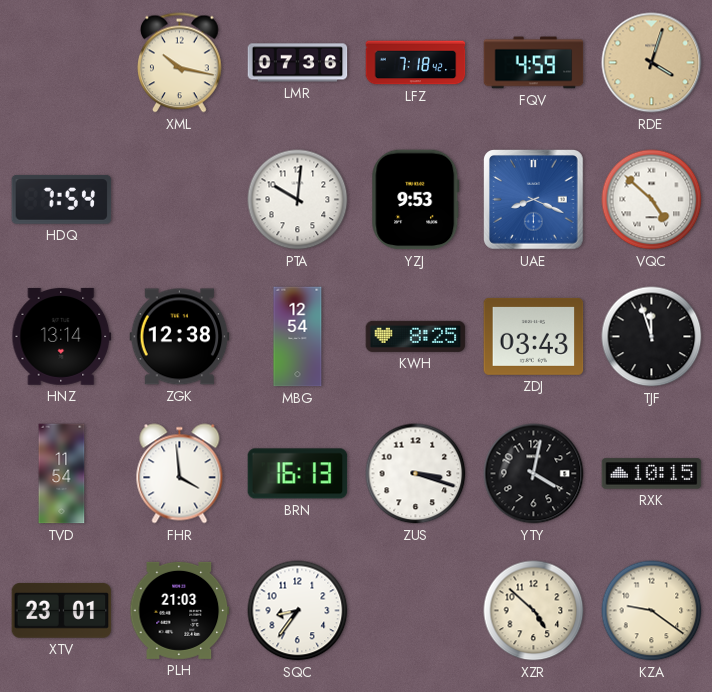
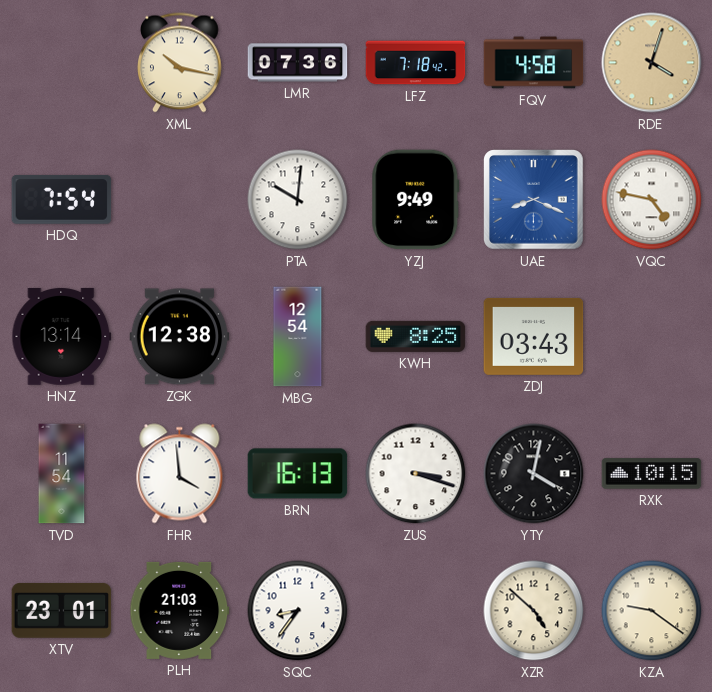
FQV: 4:59 -> 4:58 (534, 63)
YZJ: 9:53 -> 9:49 (416, 200)
VQC: 4:52 -> 4:47 (652, 200)
TJF: 11:57 -> none (652, 337)
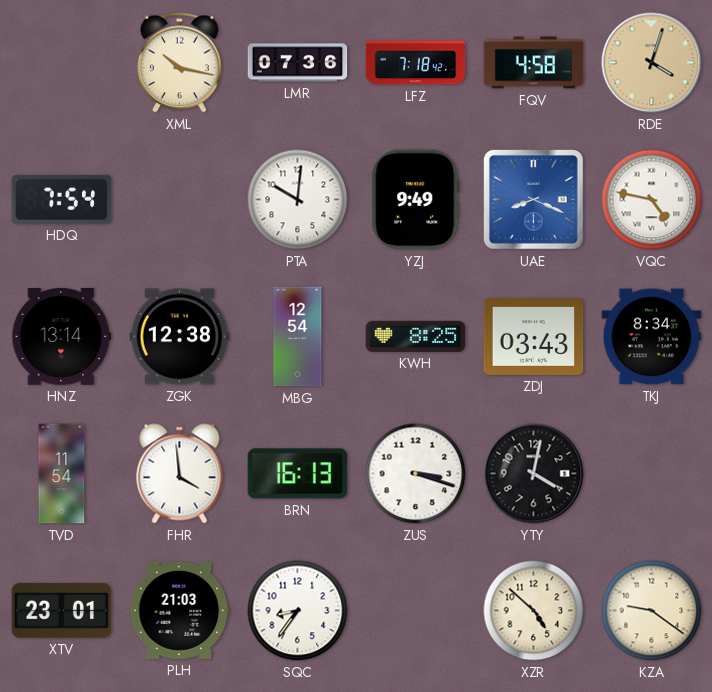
TKJ: none -> 8:34 (652, 337)
RXK: 10:15 -> none (652, 474)
